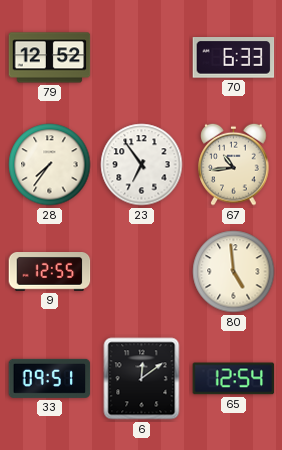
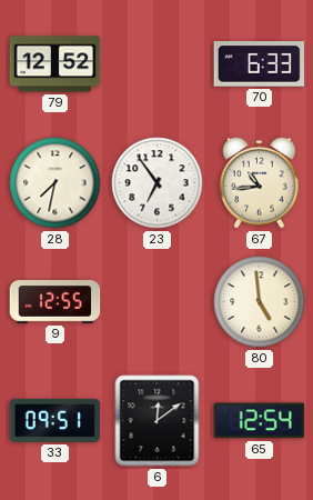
28: 7:36 -> 7:32 (55, 183)
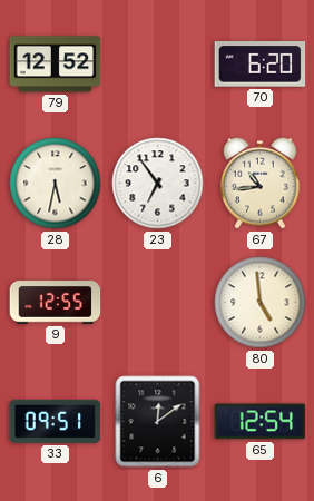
70: 6:33 -> 6:20 (261, 65)
28: 7:32 -> 5:32 (56, 184)
